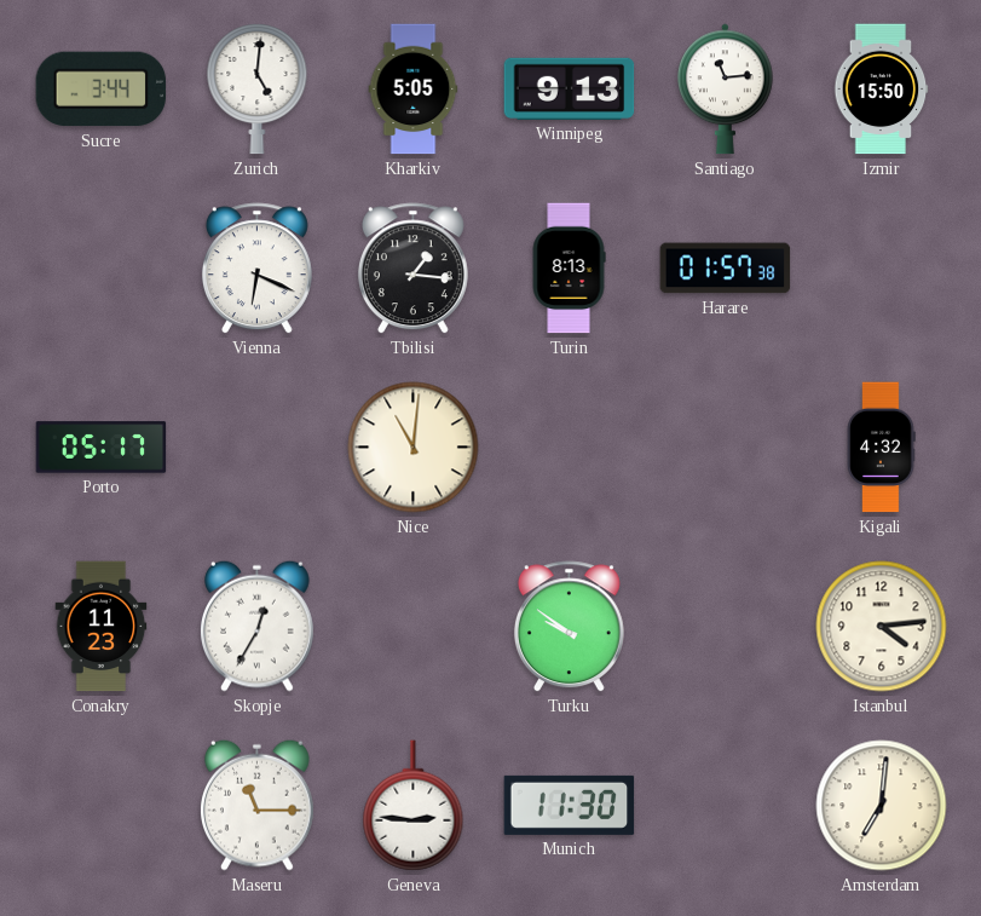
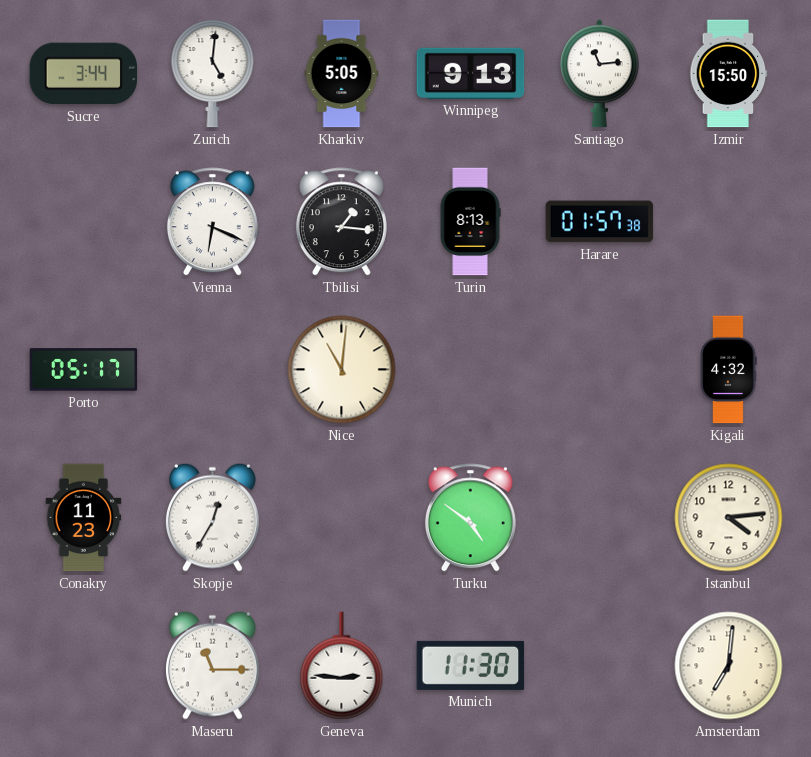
Turku: 9:51 -> 4:51 (470, 518)
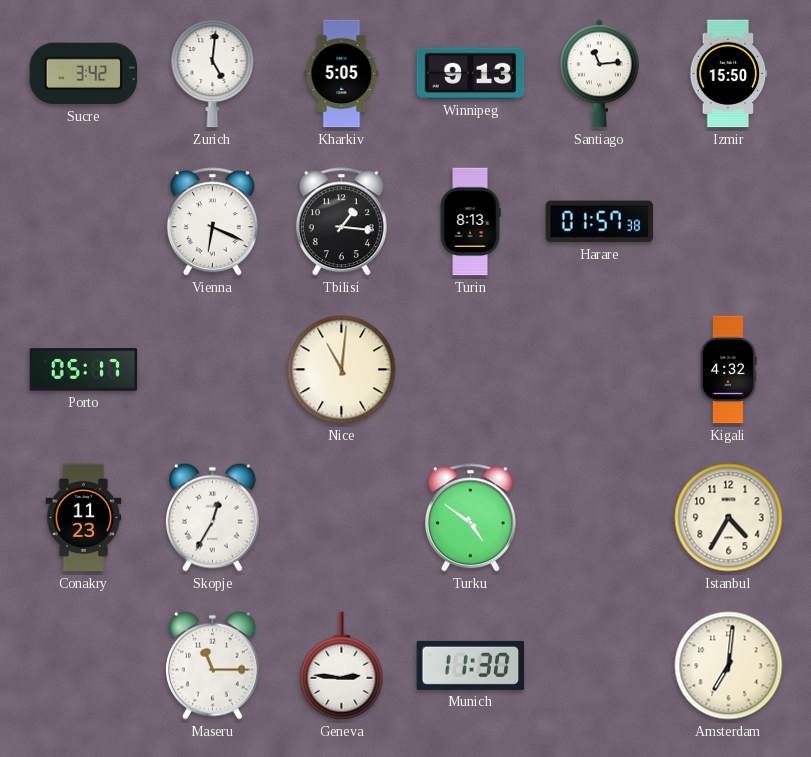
Sucre: 3:44 -> 3:42 (84, 74)
Istanbul: 4:14 -> 4:35 (729, 518)
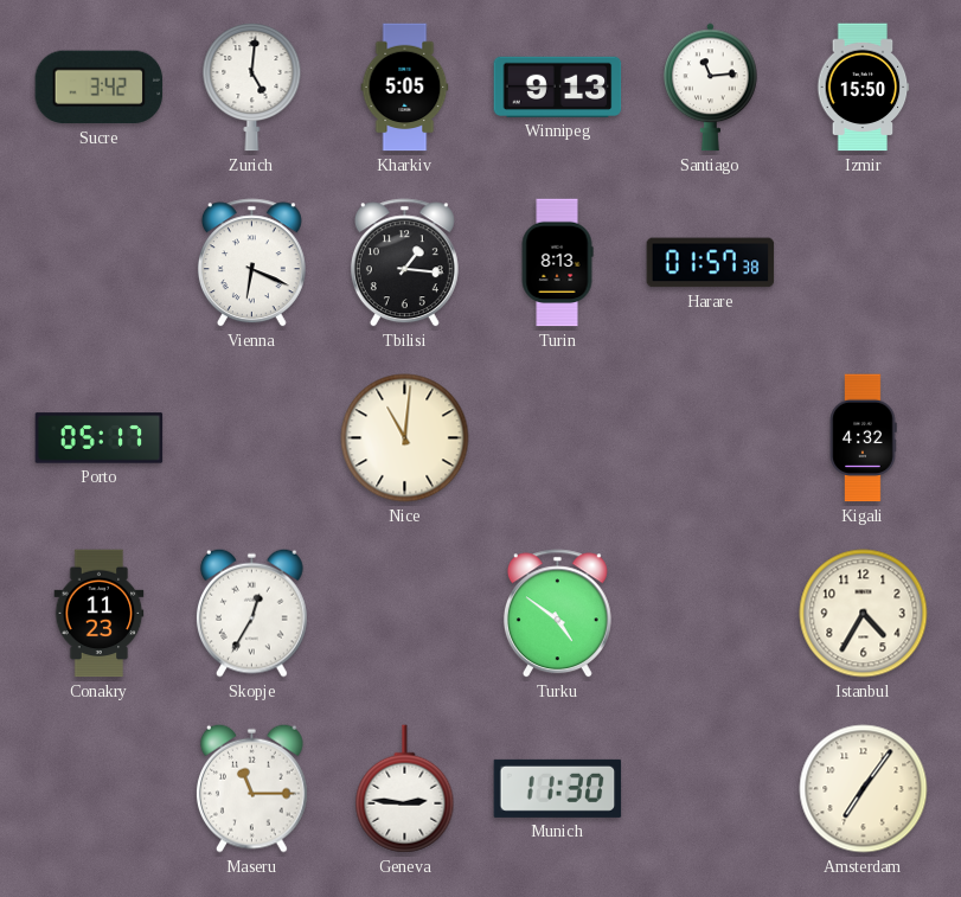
Amsterdam: 7:01 -> 7:06 (864, 789)
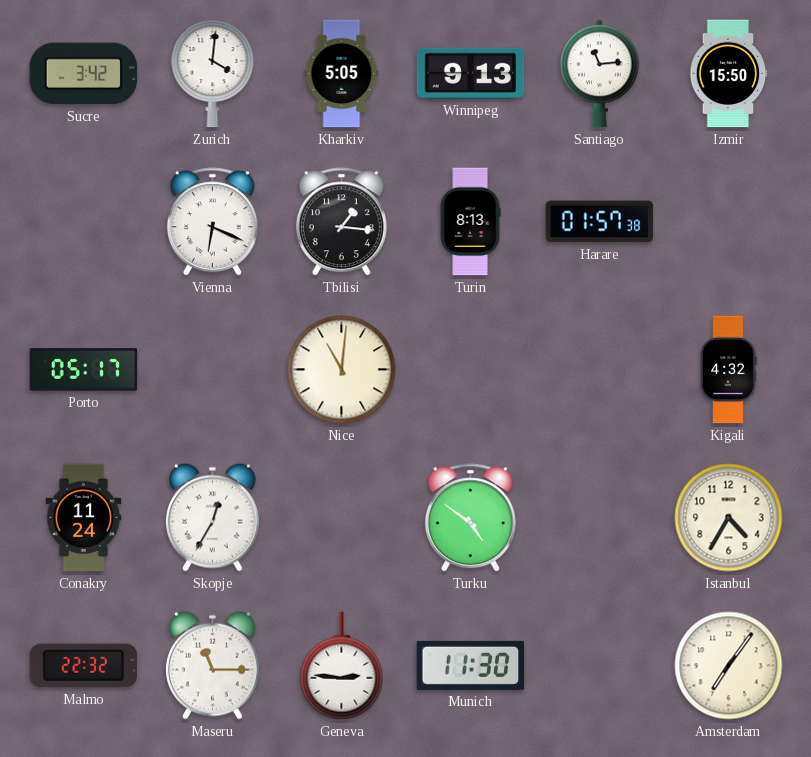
Zurich: 5:01 -> 4:01 (213, 74)
Conakry: 11:23 -> 11:24 (84, 518)
Malmo: none -> 22:32 (84, 666)
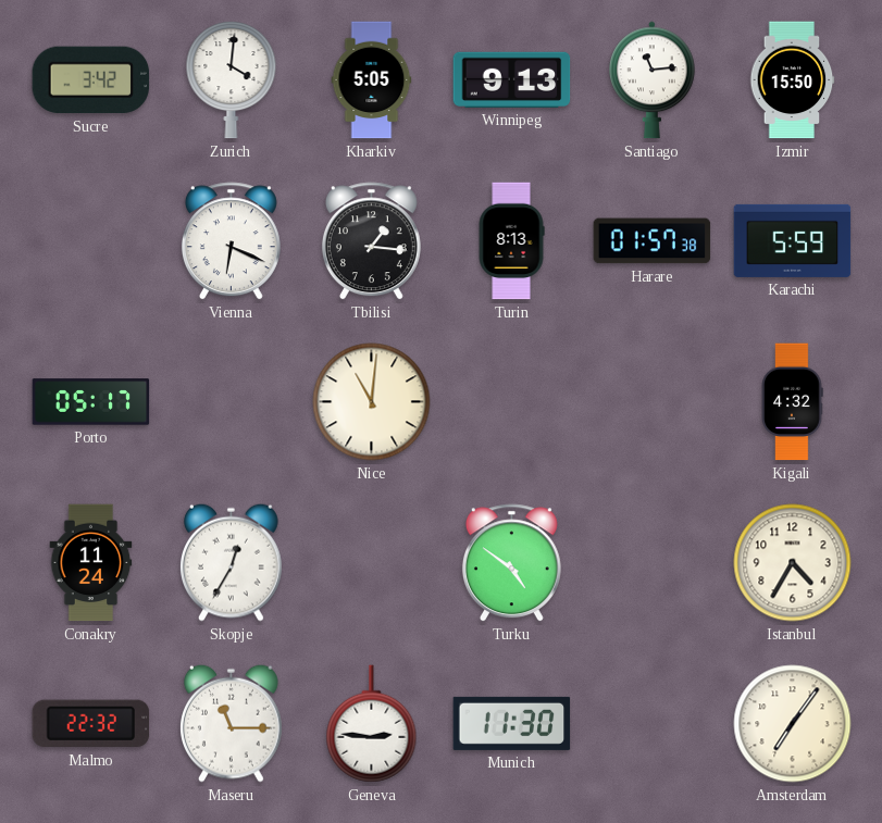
Karachi: none -> 5:59 (793, 240)
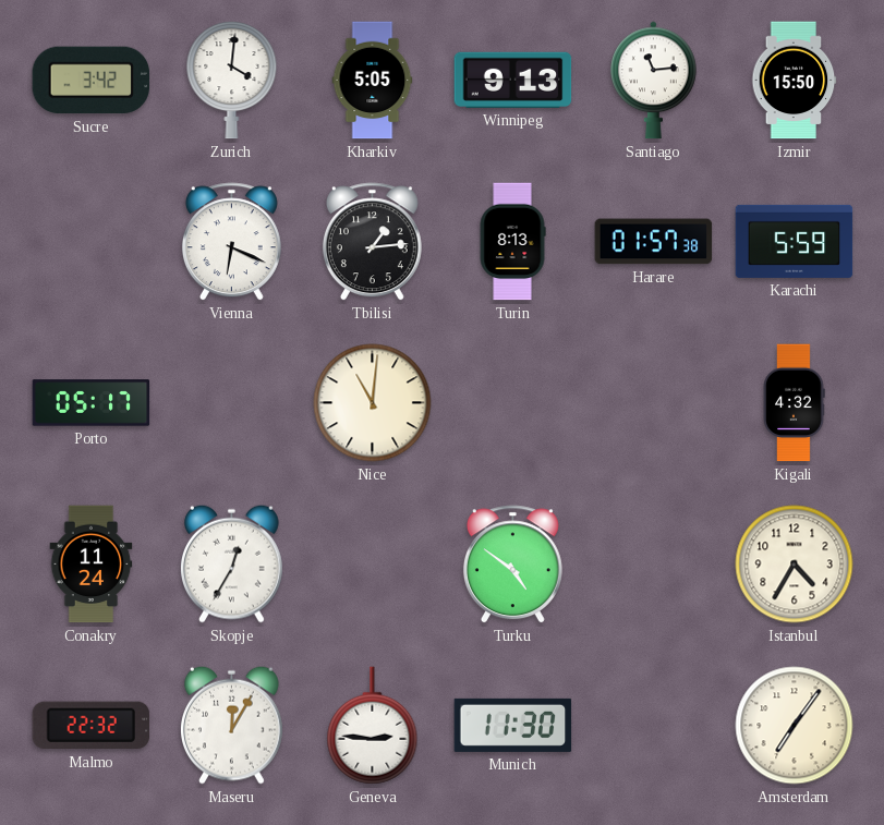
Tbilisi: 1:16 -> 1:14 (372, 242)
Maseru: 11:15 -> 12:05 (232, 725)
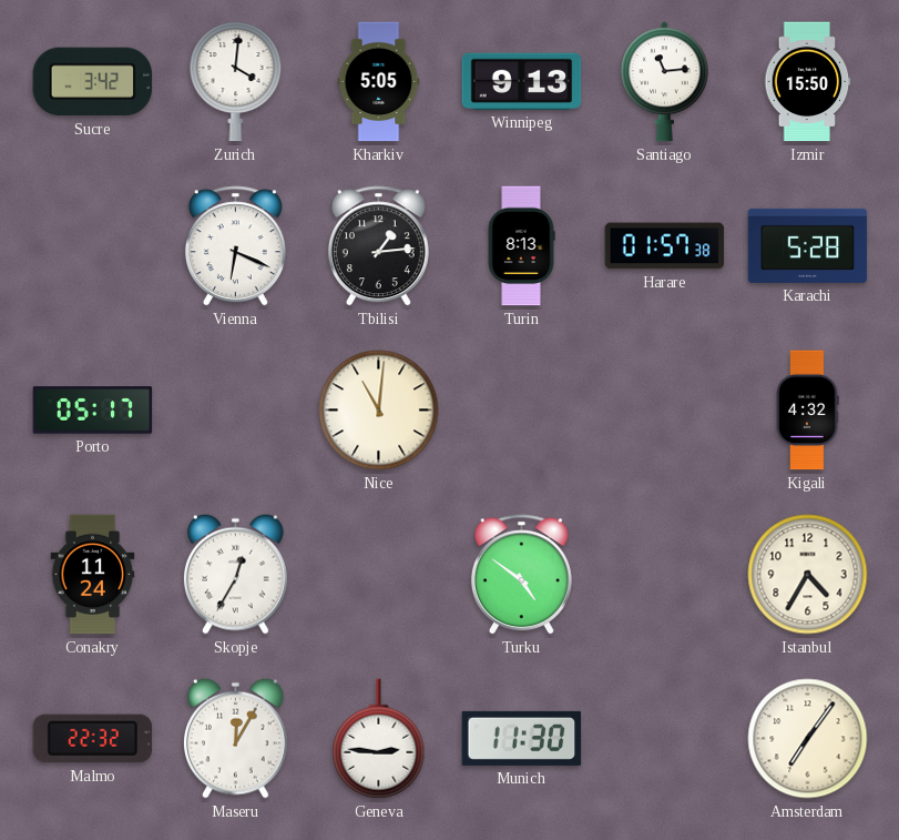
Karachi: 5:59 -> 5:28 (808, 245)
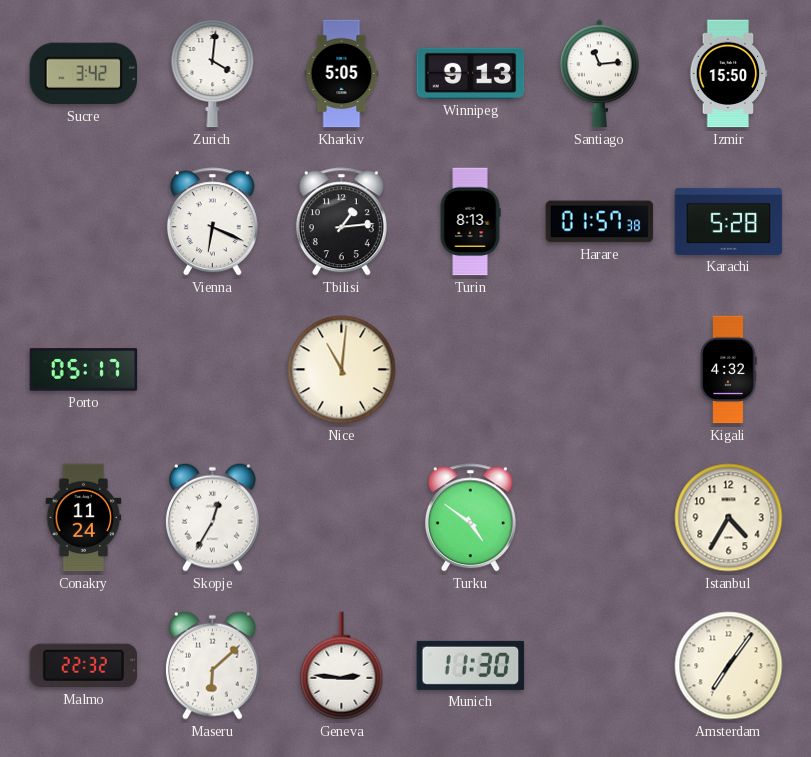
Maseru: 12:05 -> 6:08 (213, 665)
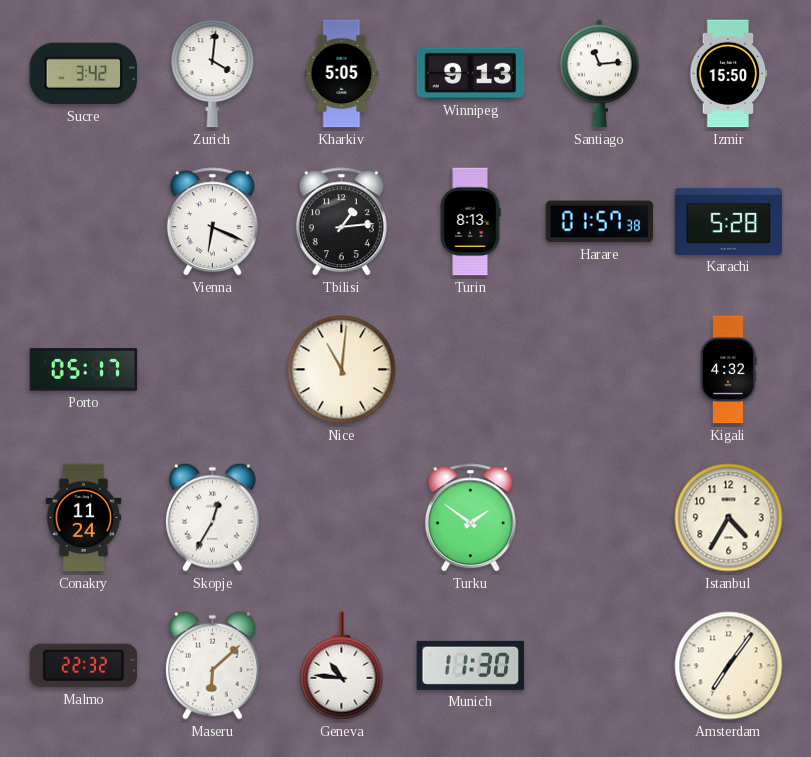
Turku: 4:51 -> 1:51 (470, 518)
Geneva: 2:46 -> 10:46 (342, 666)
